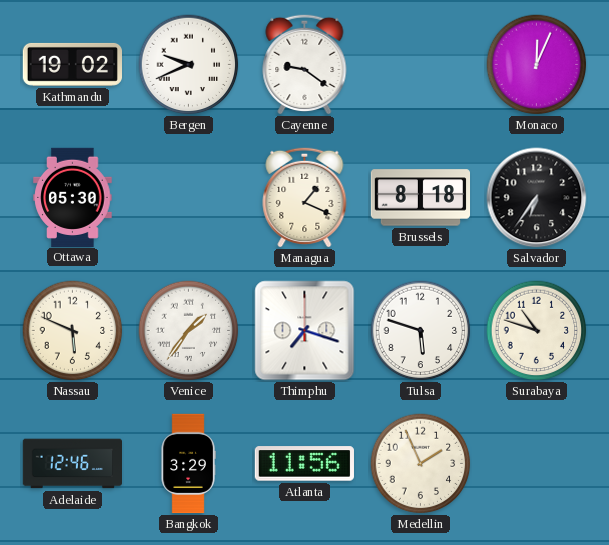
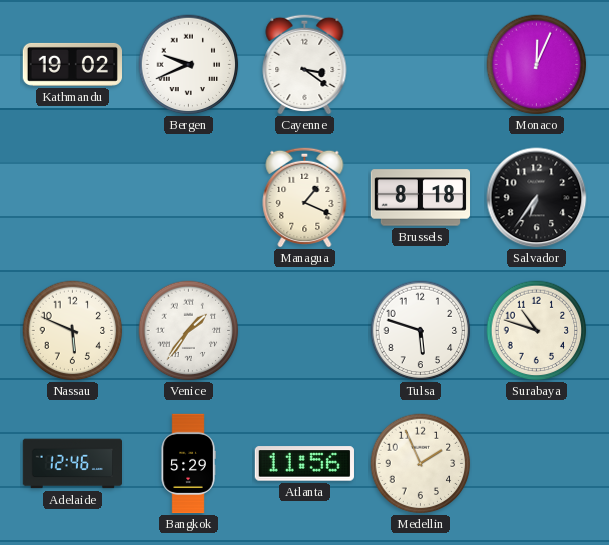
Cayenne: 9:21 -> 3:21 (305, 64)
Ottawa: 05:30 -> none (73, 197)
Thimphu: 7:18 -> none (305, 331)
Bangkok: 3:29 -> 5:29 (188, 464)
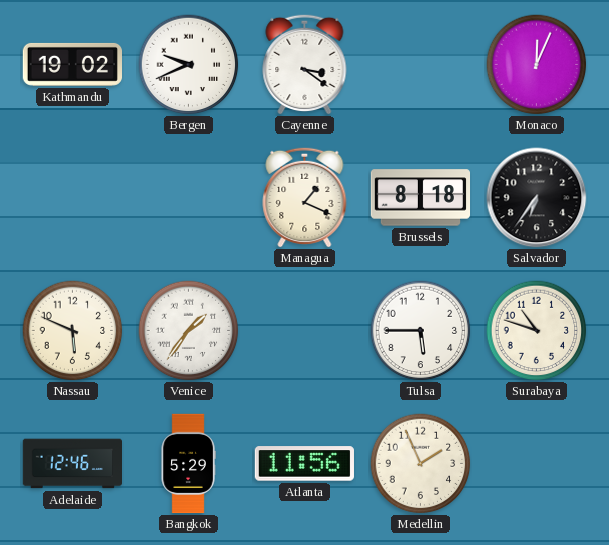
Tulsa: 5:48 -> 5:45 (421, 331)
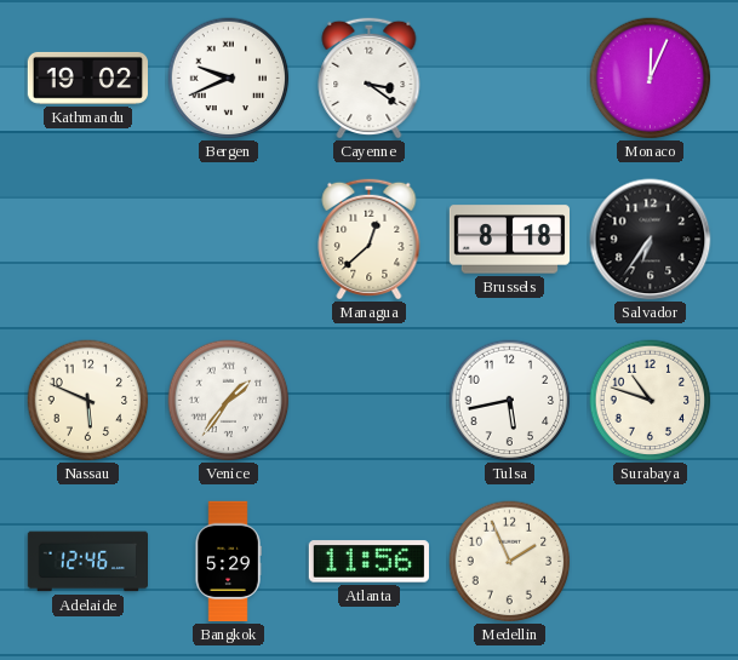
Managua: 1:19 -> 12:38 (370, 239)
Tulsa: 5:45 -> 5:43 (510, 401)
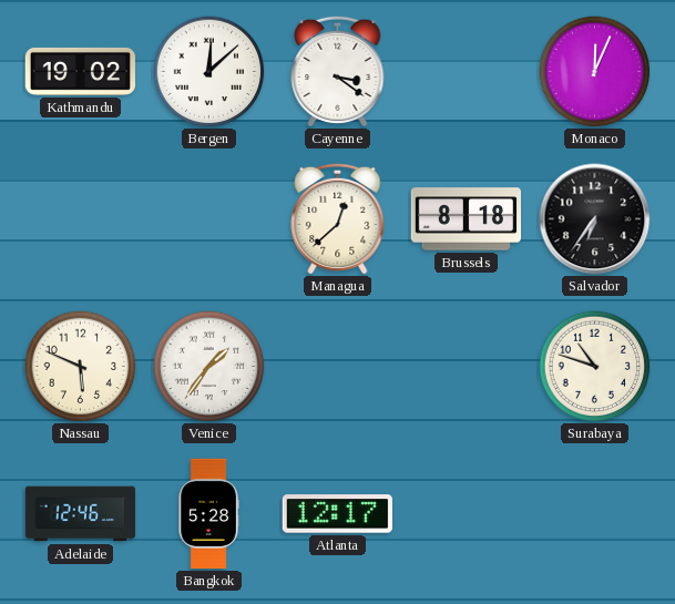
Bergen: 9:41 -> 12:08 (209, 72)
Tulsa: 5:43 -> none (510, 401)
Bangkok: 5:29 -> 5:28 (208, 514)
Atlanta: 11:56 -> 12:17 (337, 514)
Medellin: 1:56 -> none (510, 562)
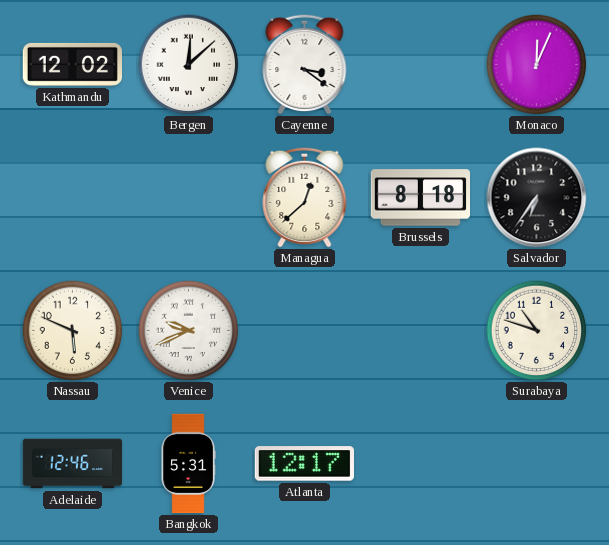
Kathmandu: 19:02 -> 12:02 (72, 64)
Venice: 1:36 -> 9:41 (189, 331)
Bangkok: 5:28 -> 5:31 (188, 464)
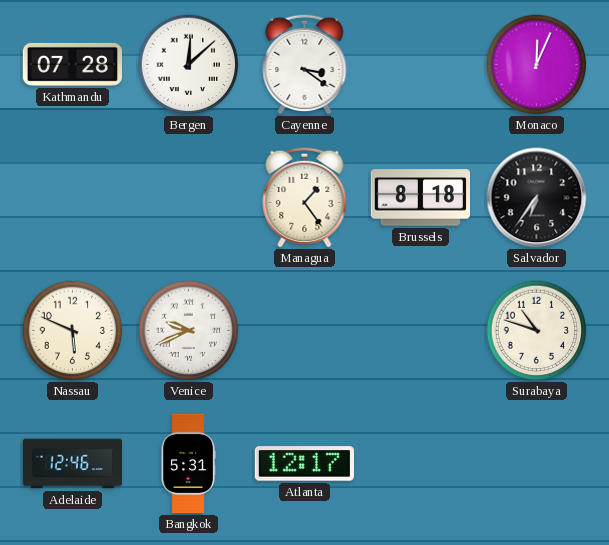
Kathmandu: 12:02 -> 07:28 (72, 64)
Managua: 12:38 -> 1:24 (305, 197)
